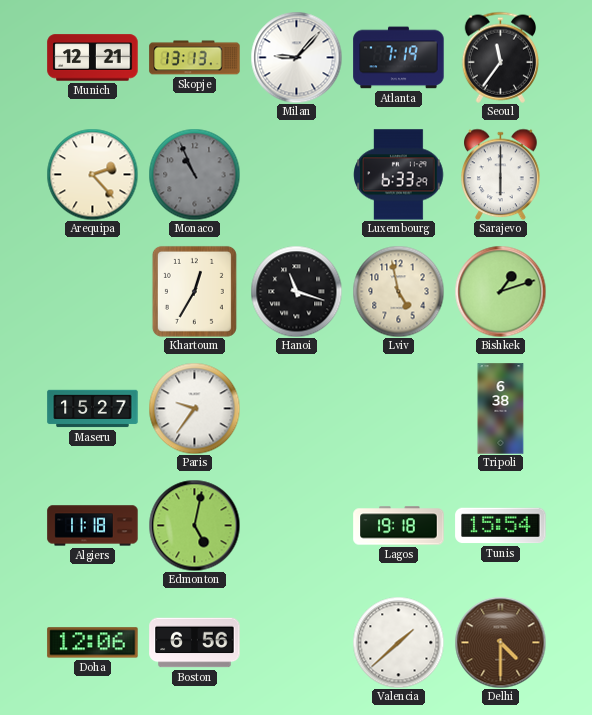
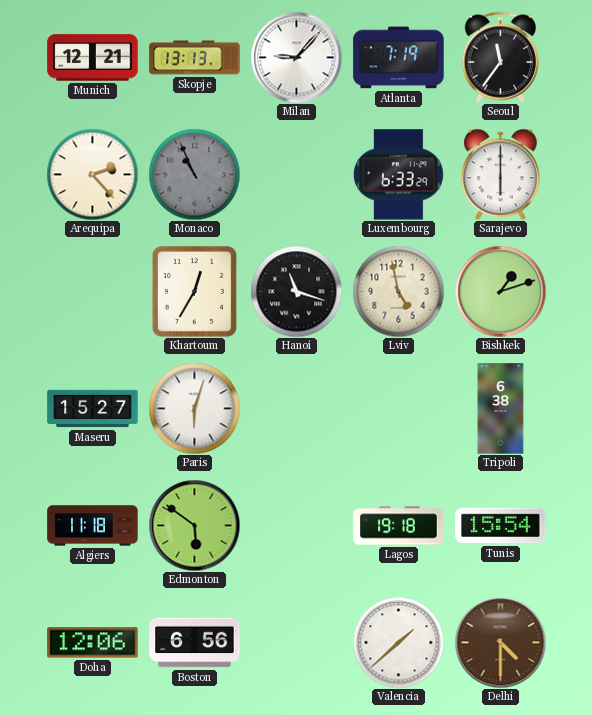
Paris: 9:36 -> 6:03 (194, 408)
Edmonton: 5:02 -> 5:51 (194, 525)
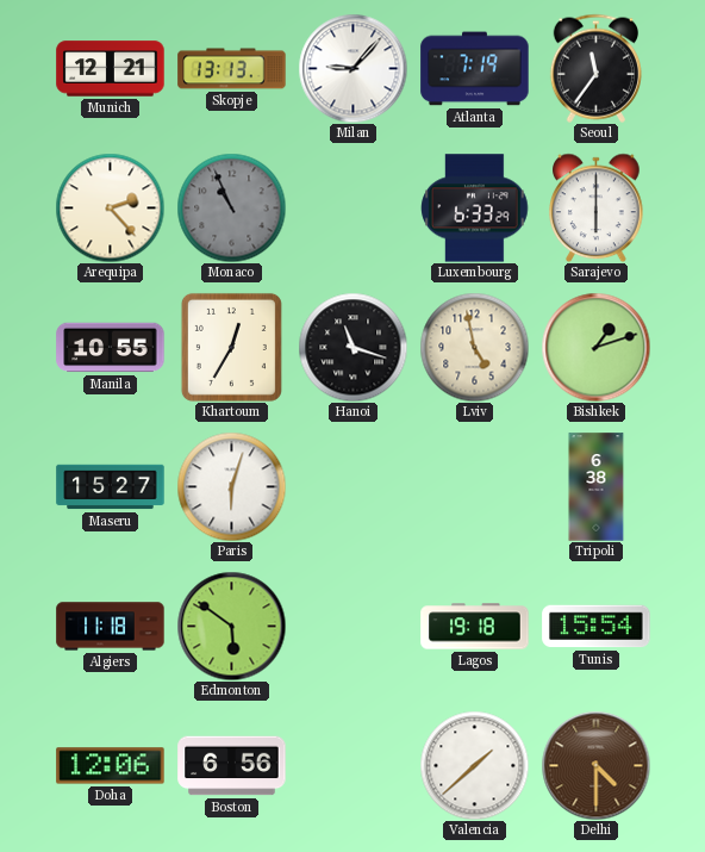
Manila: none -> 10:55 (111, 348)
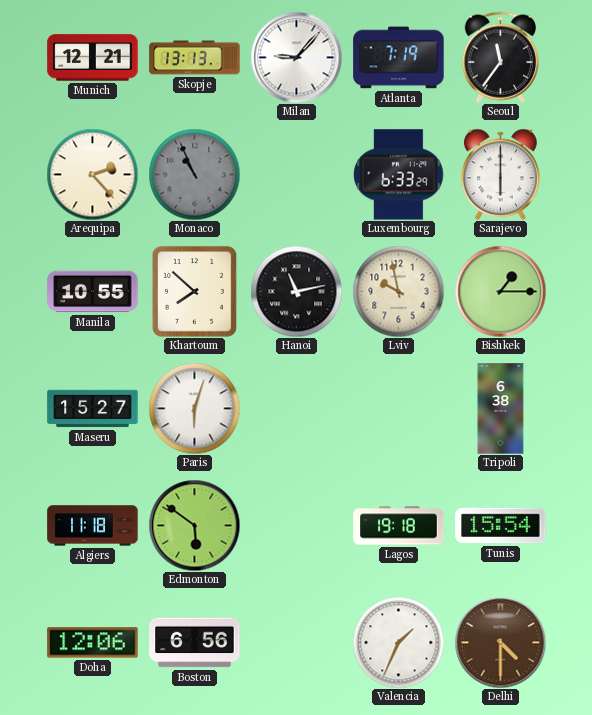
Khartoum: 12:35 -> 7:52 (194, 291)
Hanoi: 11:18 -> 11:13 (296, 291)
Lviv: 4:58 -> 9:58 (398, 291)
Bishkek: 1:12 -> 1:15 (500, 291)
Valencia: 1:38 -> 1:34 (398, 642)
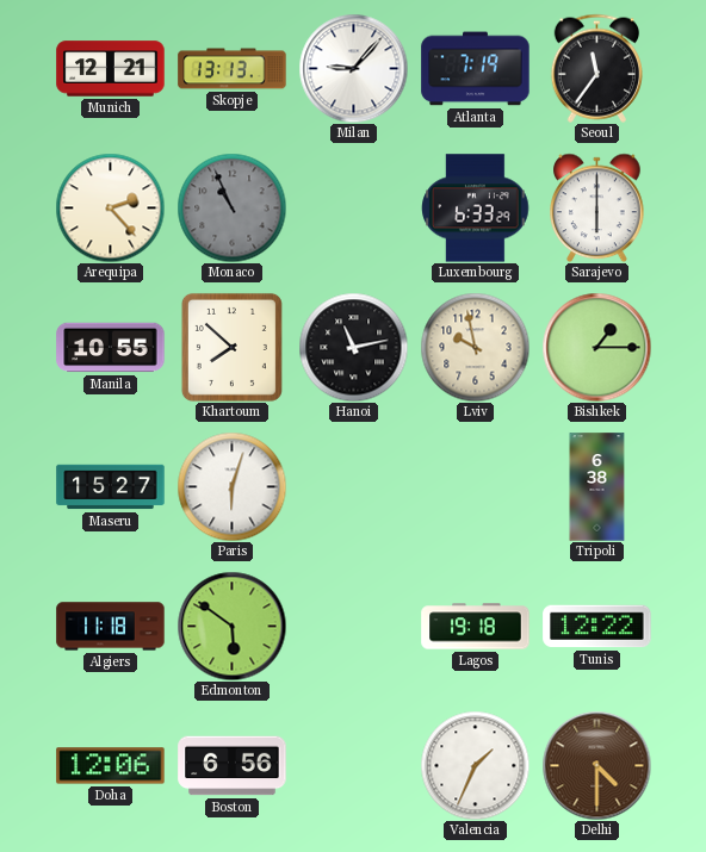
Tunis: 15:54 -> 12:22 (597, 627)
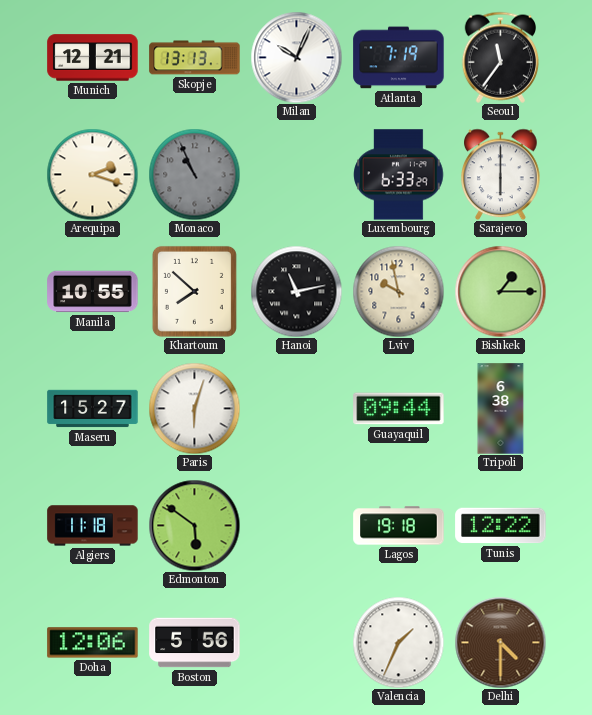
Milan: 9:07 -> 10:04 (296, 57)
Arequipa: 2:23 -> 2:18 (92, 174)
Guayaquil: none -> 09:44 (399, 409)
Boston: 6:56 -> 5:56 (195, 643)
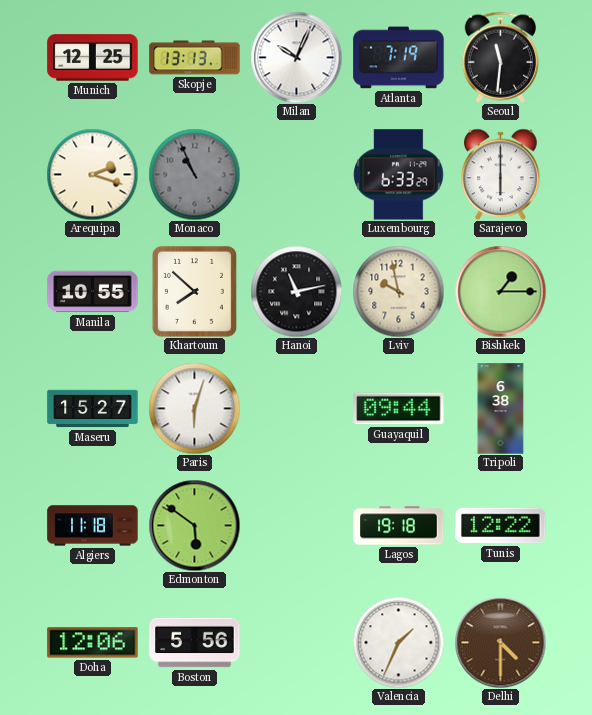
Munich: 12:21 -> 12:25 (93, 58)
Seoul: 11:36 -> 11:31 (500, 57)
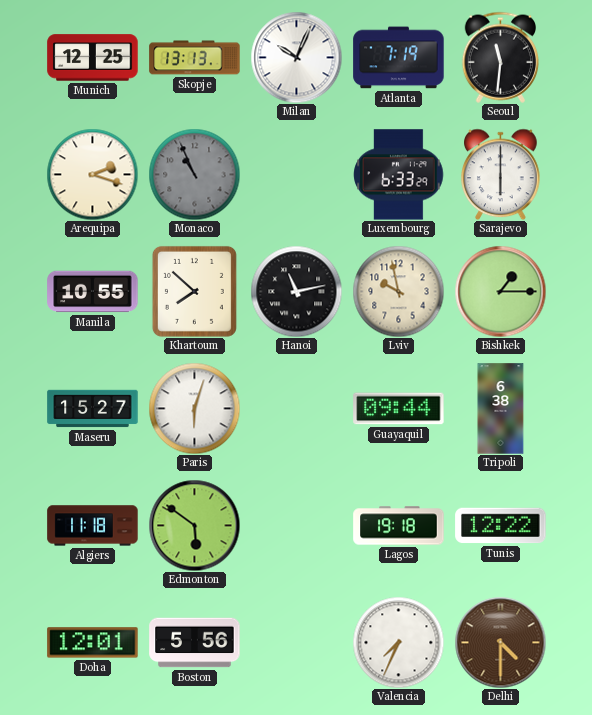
Doha: 12:06 -> 12:01 (93, 643)
Valencia: 1:34 -> 7:34 (398, 642)
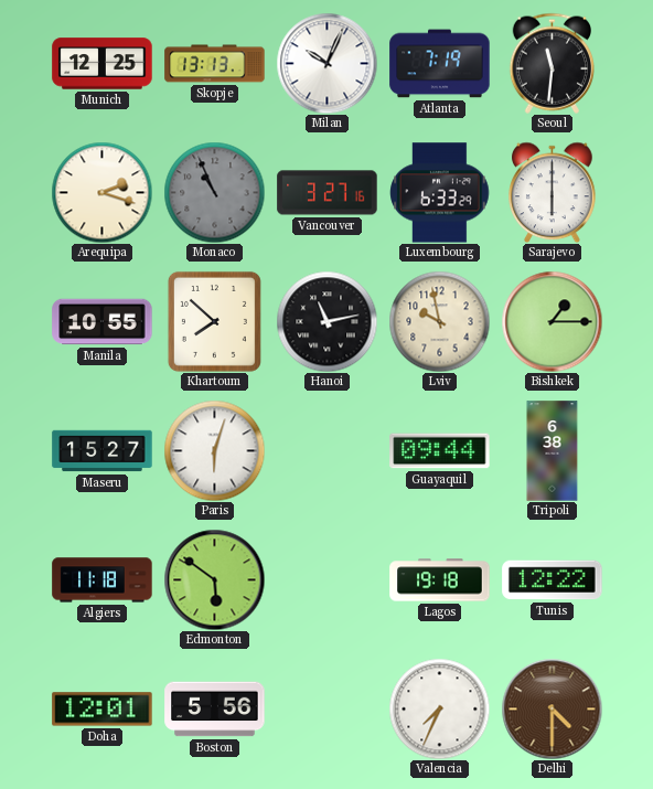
Vancouver: none -> 3:27 (328, 193)
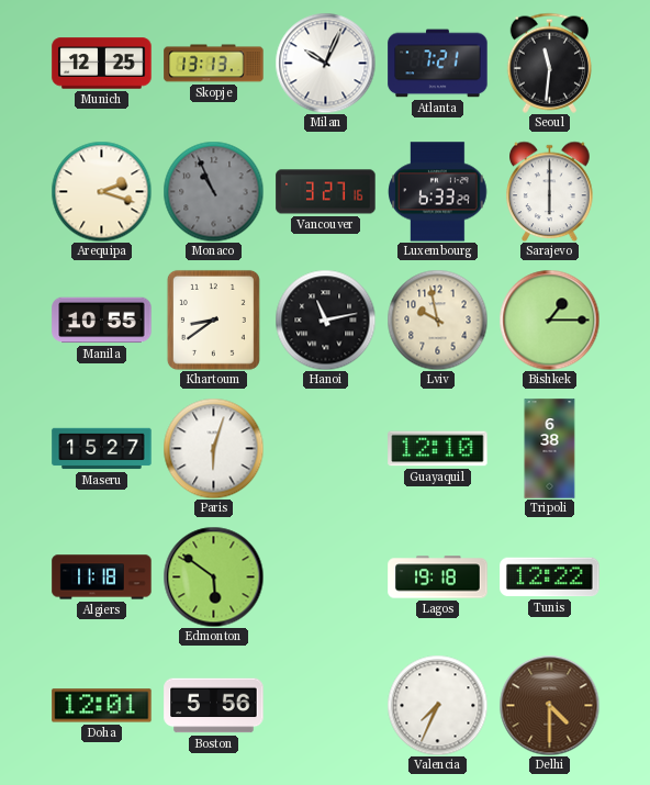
Atlanta: 7:19 -> 7:21 (438, 64)
Khartoum: 7:52 -> 8:39 (213, 319)
Guayaquil: 09:44 -> 12:10 (438, 449)
